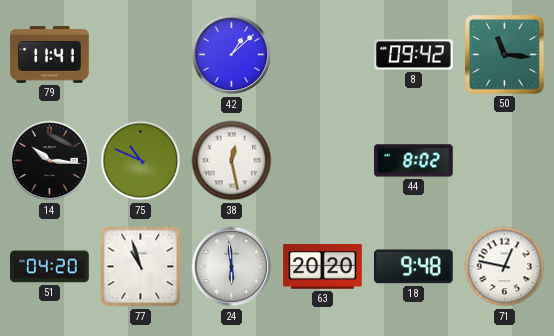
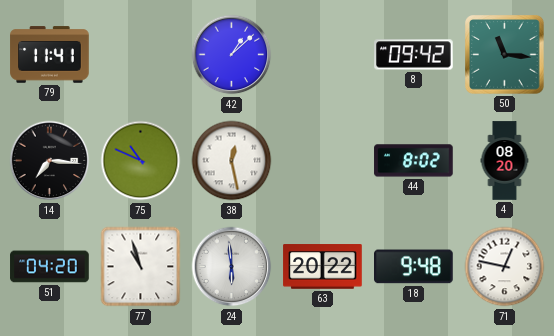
14: 10:16 -> 7:16 (50, 161)
4: none -> 08:20 (505, 161)
63: 20:20 -> 20:22 (323, 267)
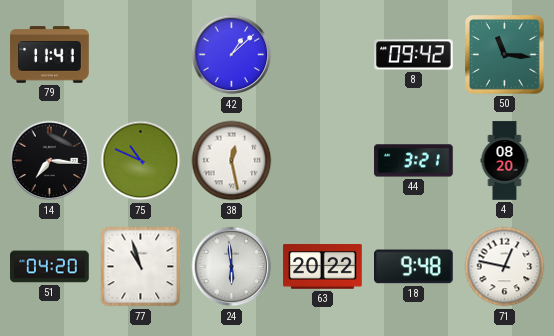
44: 8:02 -> 3:21 (414, 161)
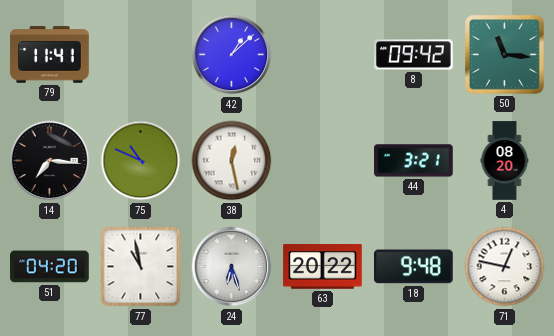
77: 10:57 -> 10:58 (141, 267)
24: 5:59 -> 6:27 (232, 267)
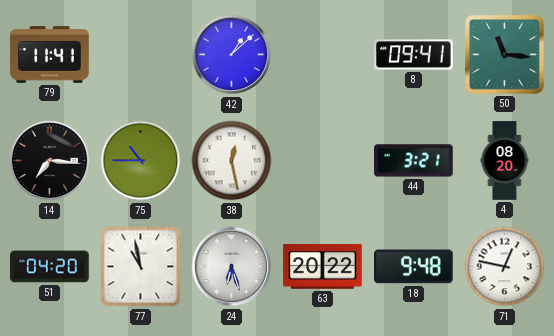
8: 09:42 -> 09:41 (414, 55)
75: 10:49 -> 10:45 (141, 161)
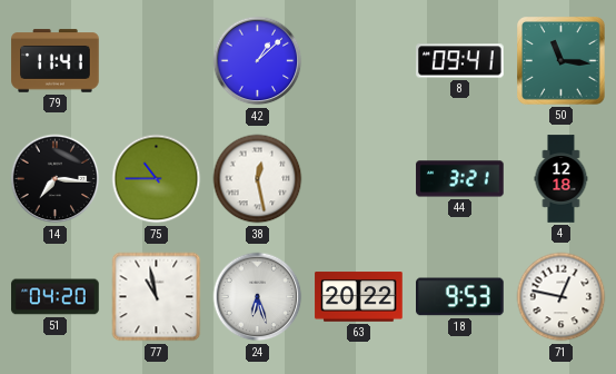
4: 08:20 -> 12:18 (562, 179)
18: 9:48 -> 9:53 (460, 297)
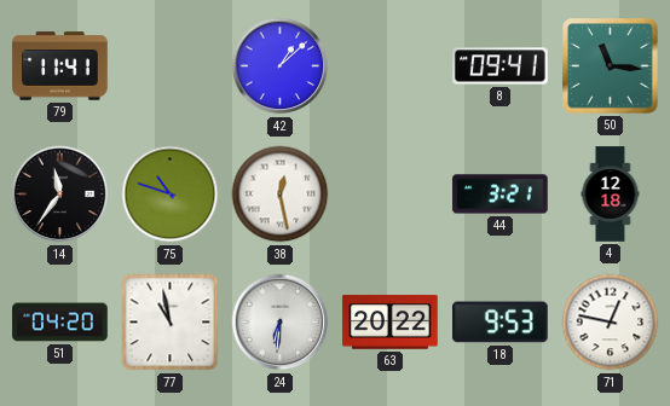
14: 7:16 -> 11:36 (60, 195)
75: 10:45 -> 10:48 (171, 195)
24: 6:27 -> 6:31 (281, 323)
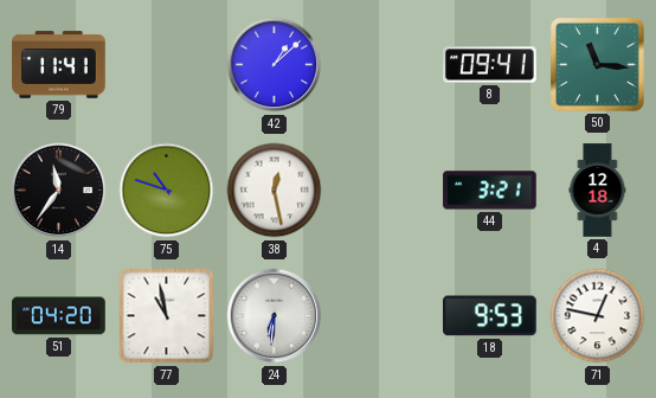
63: 20:22 -> none (391, 323)
